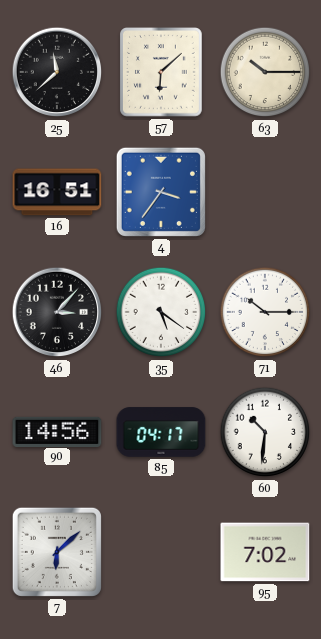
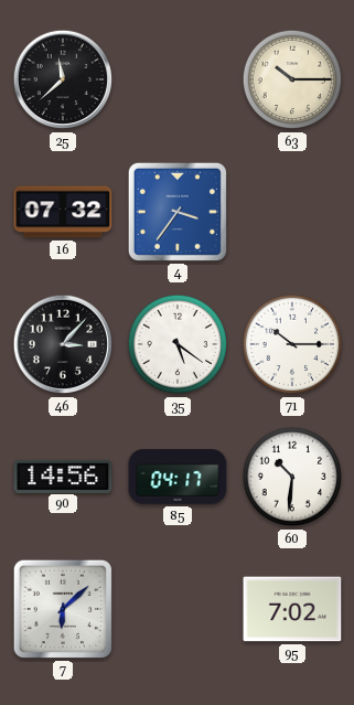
57: 6:08 -> none (162, 73)
16: 16:51 -> 07:32 (63, 212)
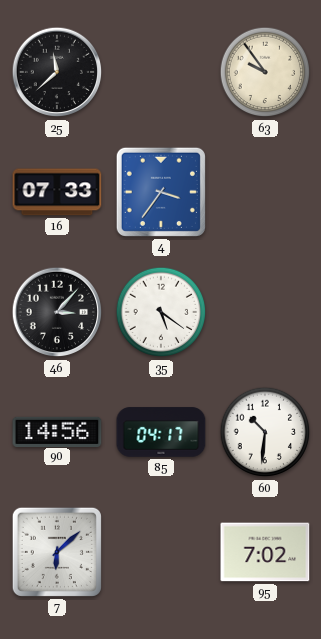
63: 10:15 -> 9:54 (265, 72)
16: 07:32 -> 07:33 (57, 192)
71: 10:15 -> none (292, 344)
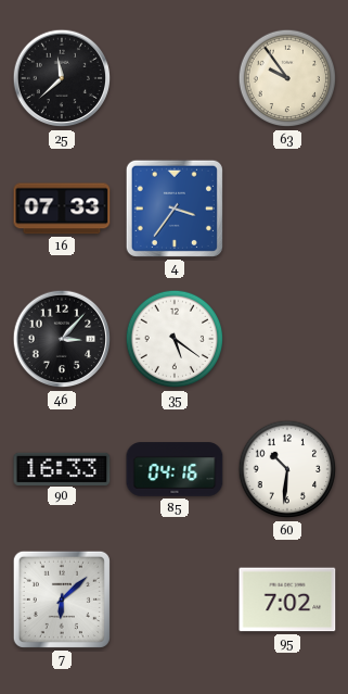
90: 14:56 -> 16:33 (62, 468)
85: 04:17 -> 04:16 (175, 469)
